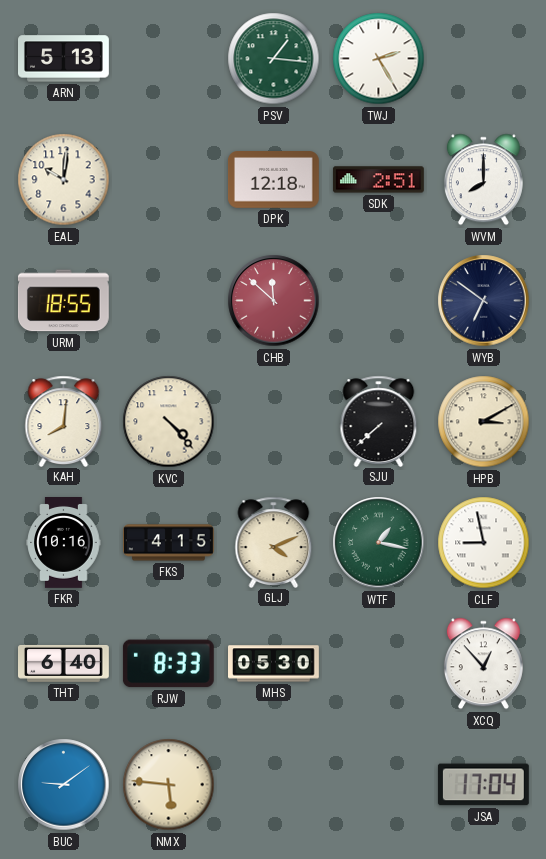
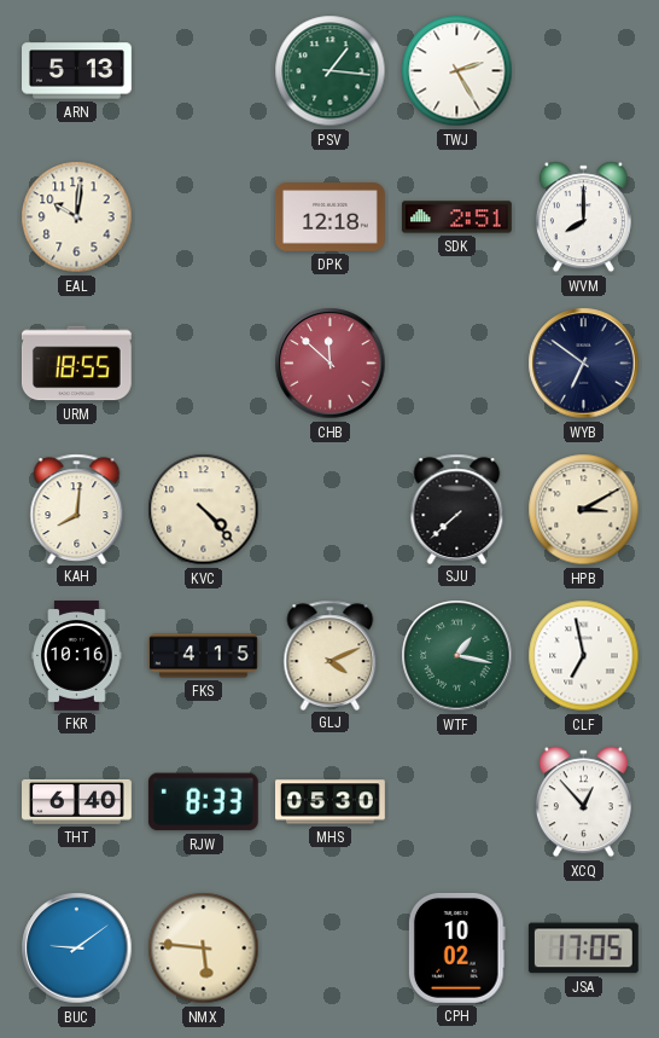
CLF: 8:58 -> 6:58 (584, 656)
CPH: none -> 10:02 (456, 947)
JSA: 17:04 -> 17:05 (583, 949)
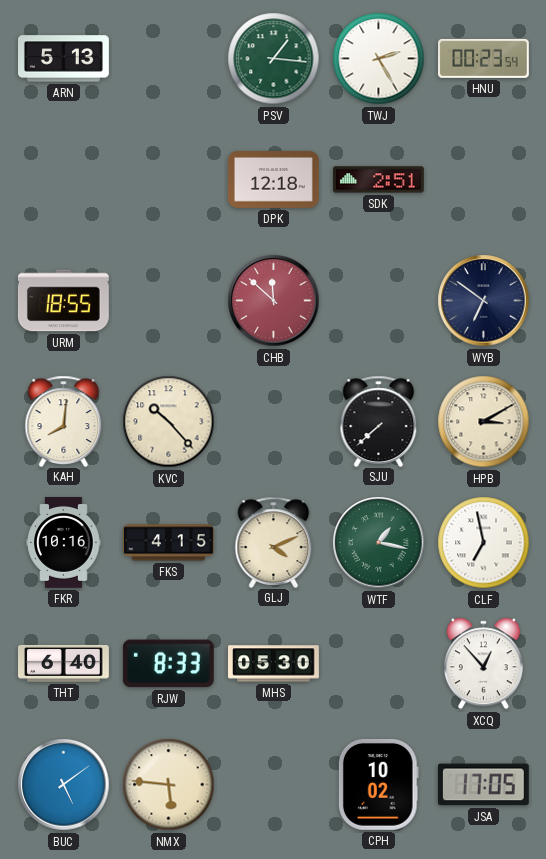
HNU: none -> 00:23 (484, 58)
EAL: 10:01 -> none (77, 218)
WVM: 8:00 -> none (583, 218)
KVC: 4:23 -> 10:23 (169, 422)
BUC: 9:09 -> 5:09 (64, 785)
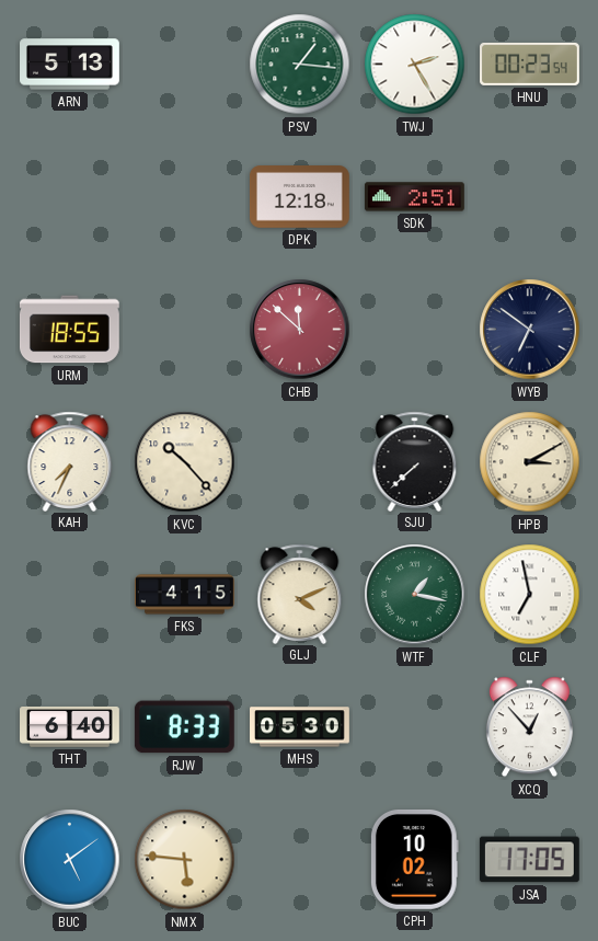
KAH: 8:01 -> 7:34 (70, 461)
FKR: 10:16 -> none (64, 543)
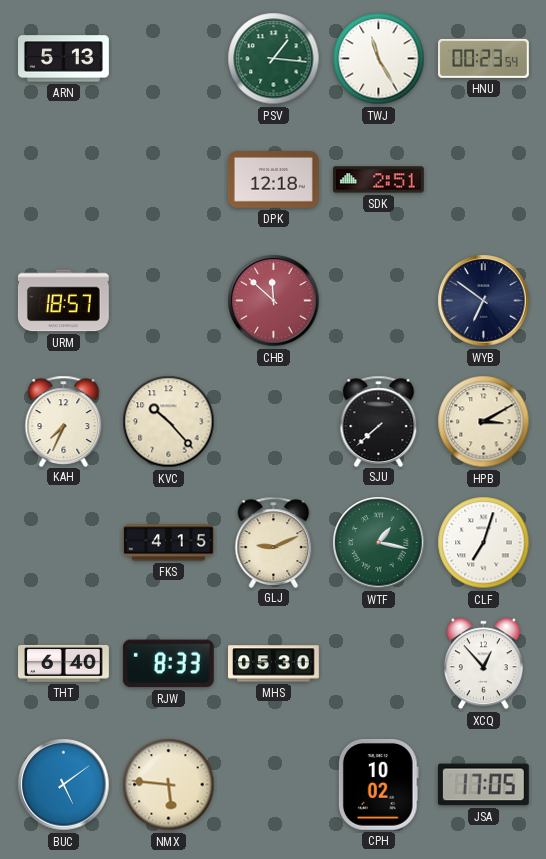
TWJ: 2:25 -> 11:25 (379, 59)
URM: 18:55 -> 18:57 (63, 301)
GLJ: 4:11 -> 9:11 (274, 542)
CLF: 6:58 -> 7:03 (484, 543)
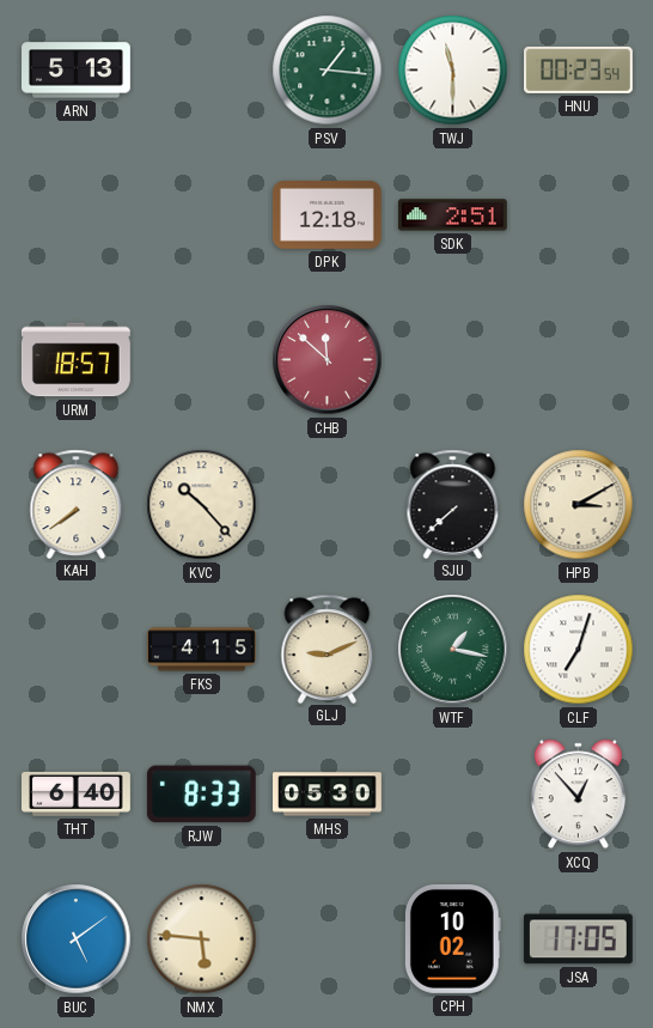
TWJ: 11:25 -> 11:30 (453, 71)
WYB: 6:51 -> none (484, 301)
KAH: 7:34 -> 7:39 (77, 504)
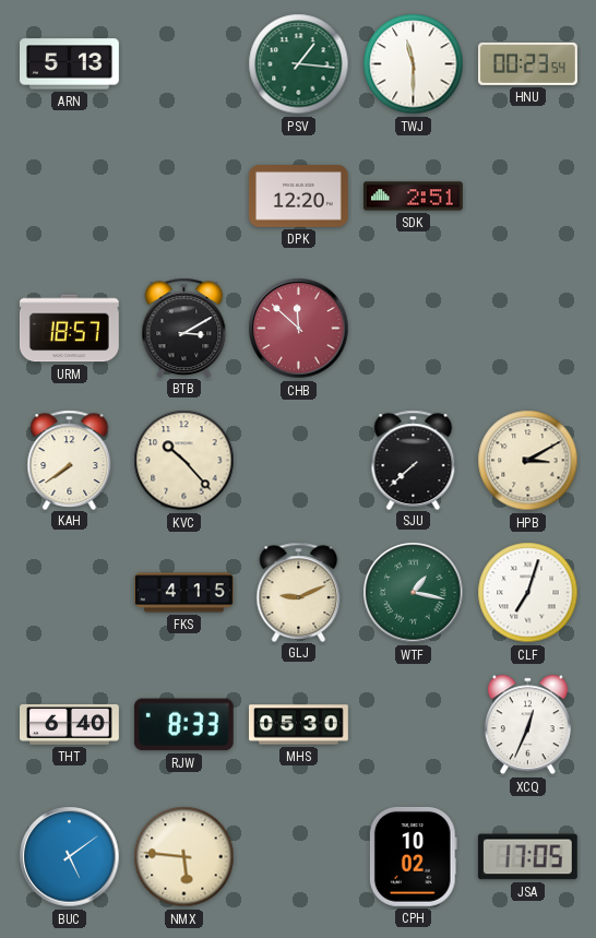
DPK: 12:18 -> 12:20 (298, 197)
BTB: none -> 3:10 (184, 328)
XCQ: 12:53 -> 12:34 (527, 725)
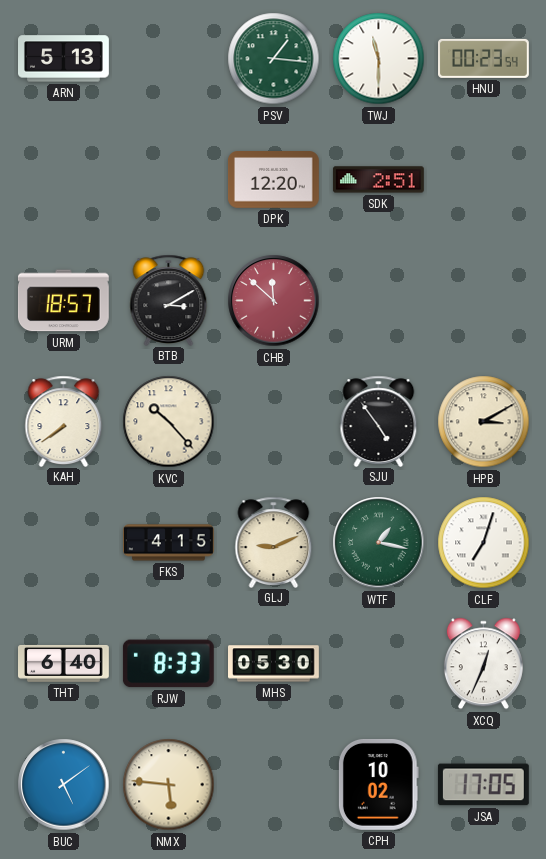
SJU: 7:38 -> 4:54 (379, 421)
